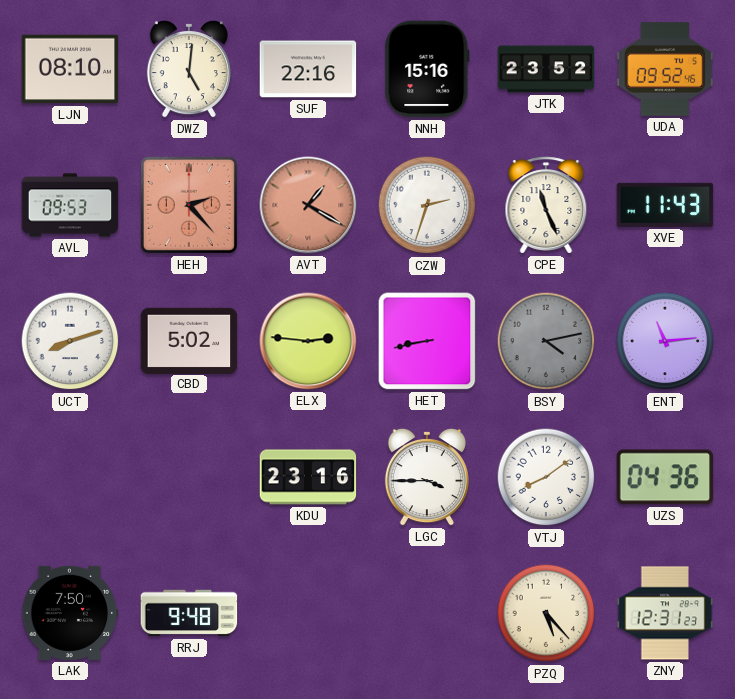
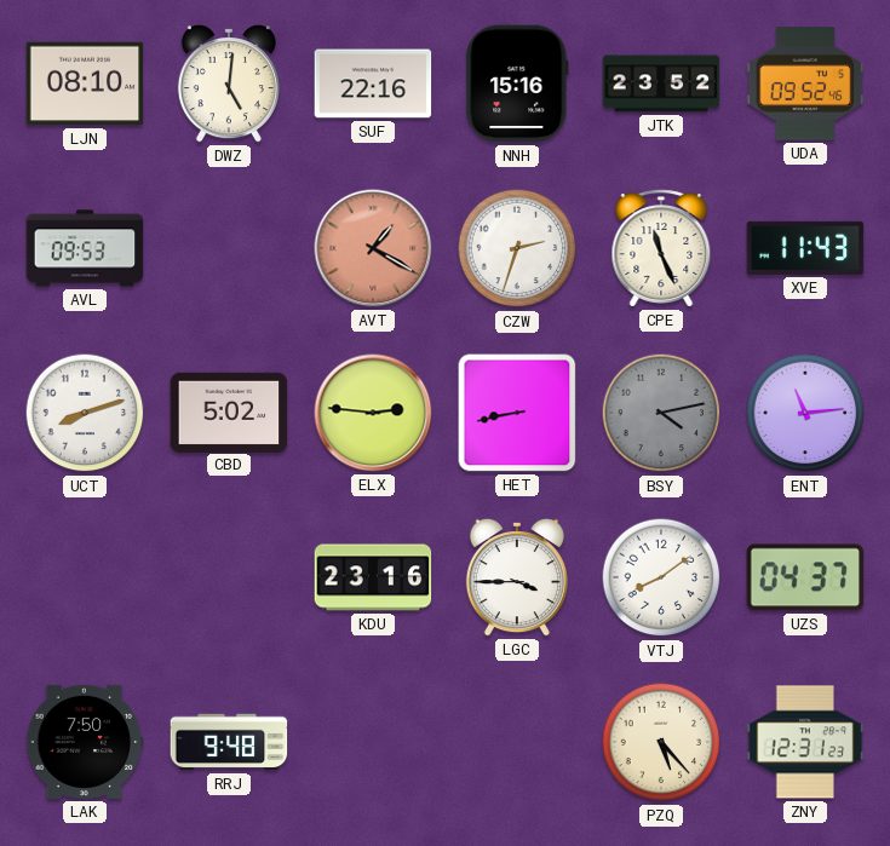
HEH: 2:23 -> none (189, 205)
UZS: 04:36 -> 04:37 (805, 577)
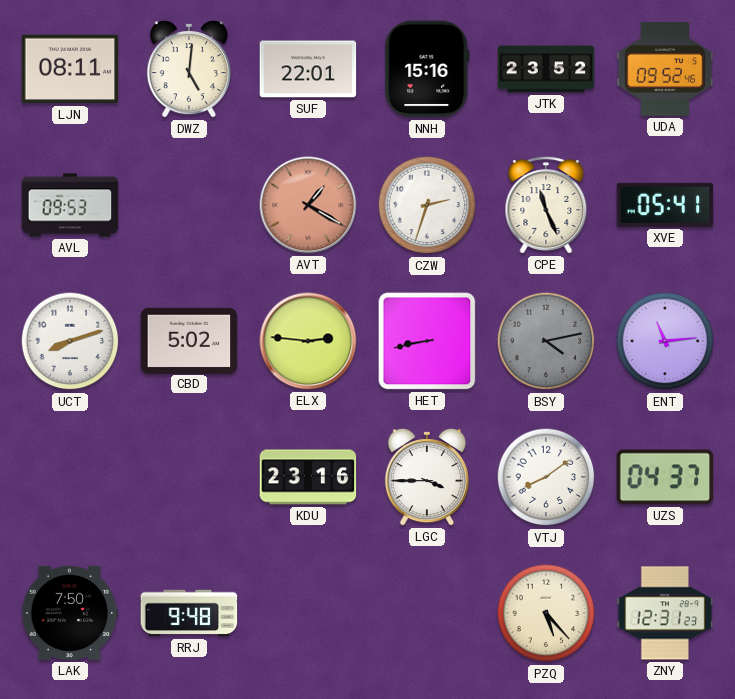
LJN: 08:10 -> 08:11 (70, 69)
SUF: 22:16 -> 22:01 (308, 69)
XVE: 11:43 -> 05:41 (665, 205)
